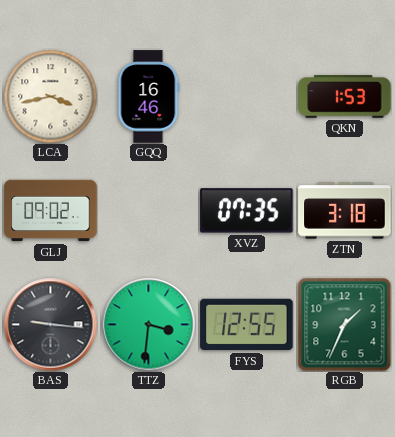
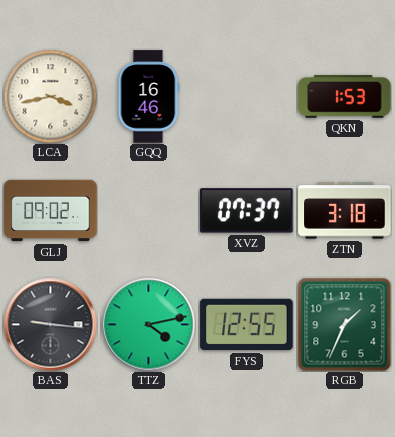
XVZ: 07:35 -> 07:37 (247, 211)
TTZ: 3:31 -> 4:13 (148, 324)
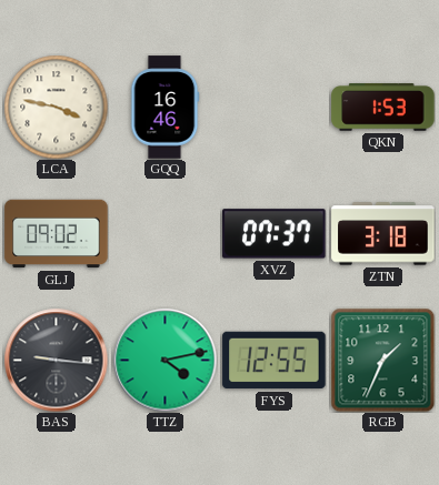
LCA: 3:43 -> 3:47 (56, 107)
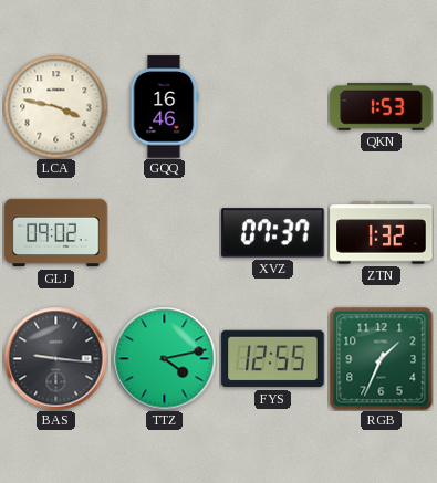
ZTN: 3:18 -> 1:32 (382, 233)
